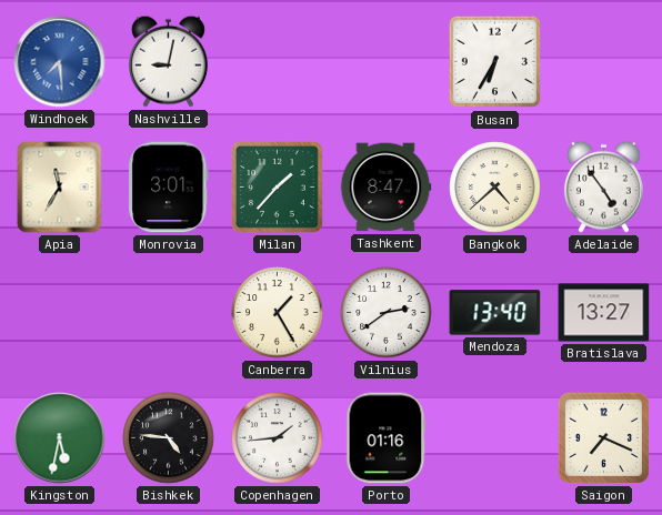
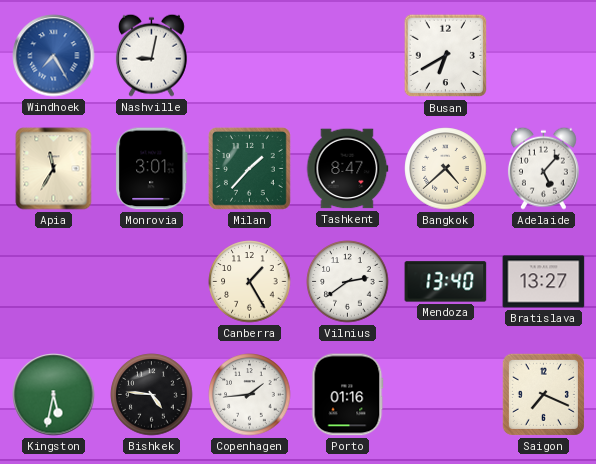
Windhoek: 7:29 -> 7:25 (54, 56)
Busan: 6:35 -> 6:40 (446, 56)
Adelaide: 4:54 -> 5:07 (543, 168)
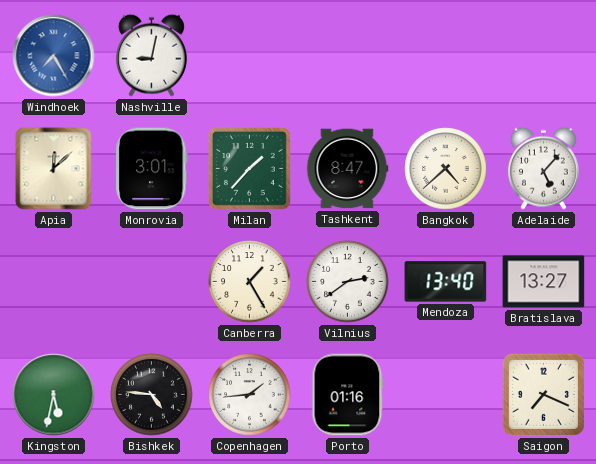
Busan: 6:40 -> none (446, 56)
Apia: 11:35 -> 12:08 (54, 169)
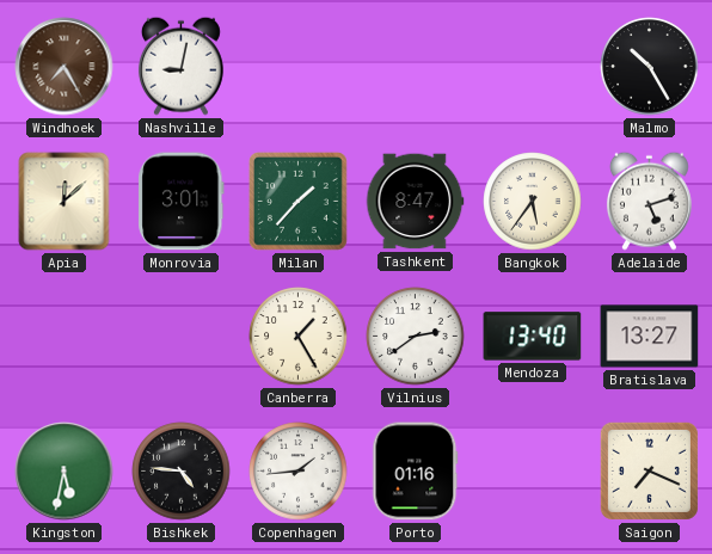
Windhoek dial: blue -> brown (65, 67)
Malmo: none -> 10:25 (650, 67)
Bangkok: 4:38 -> 5:36 (533, 202)
Adelaide: 5:07 -> 5:12 (649, 201)
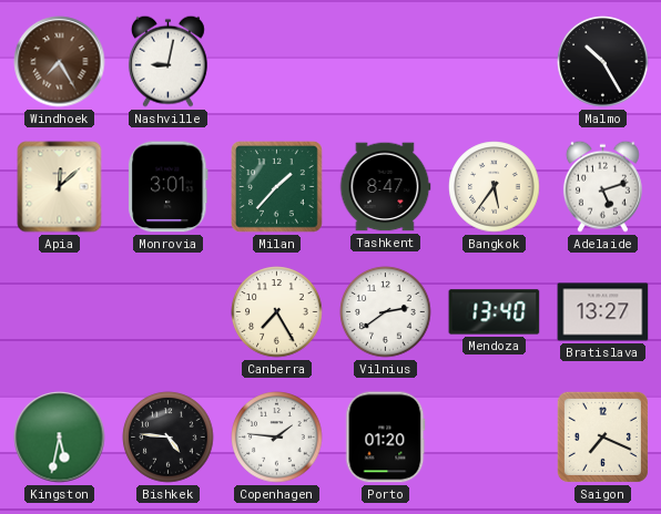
Canberra: 1:25 -> 7:25 (277, 312)
Copenhagen: 1:44 -> 1:46 (277, 438)
Porto: 01:16 -> 01:20 (386, 438)
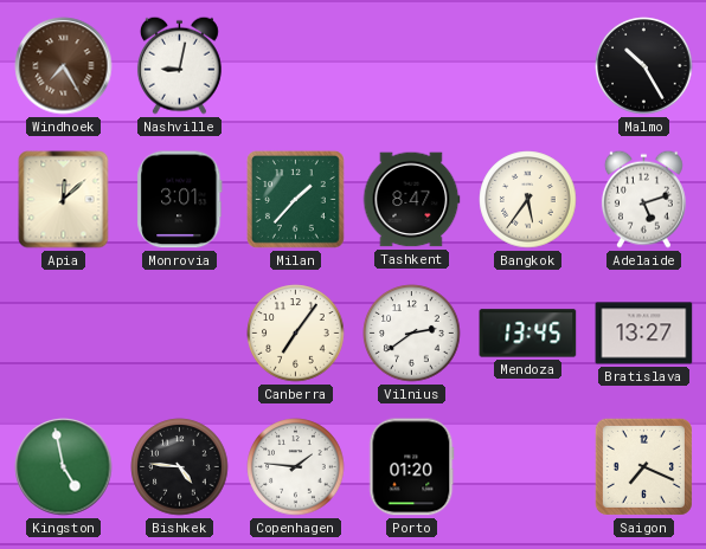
Canberra: 7:25 -> 7:06 (296, 334)
Mendoza: 13:40 -> 13:45 (528, 334)
Kingston: 5:32 -> 4:58 (64, 467)
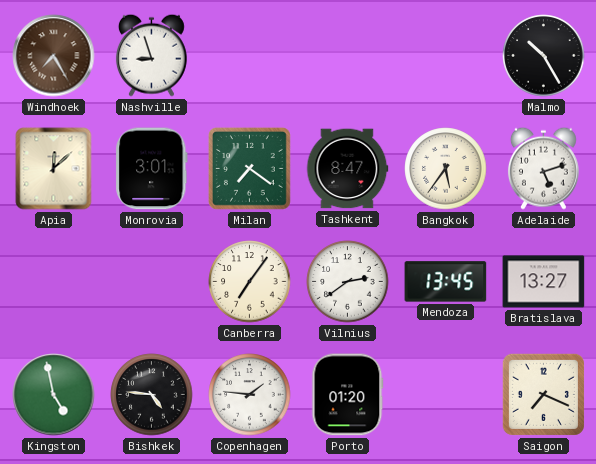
Nashville: 9:02 -> 8:57 (151, 55)
Milan: 1:37 -> 7:21 (249, 168)
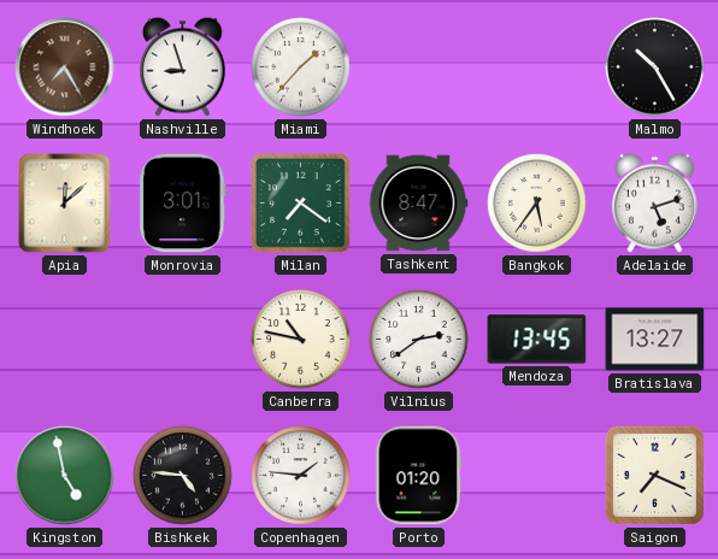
Miami: none -> 1:37 (301, 67)
Canberra: 7:06 -> 10:47 (301, 340)
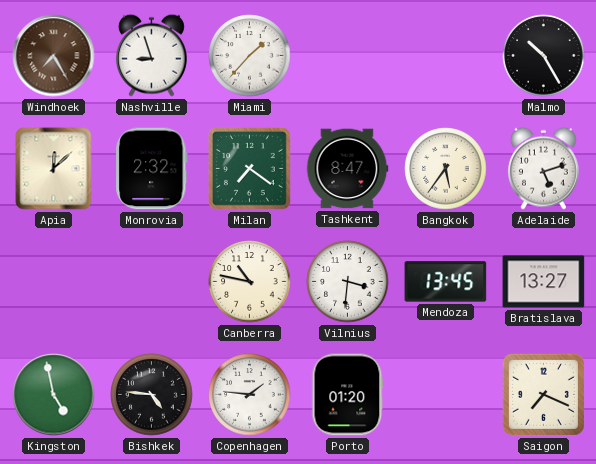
Monrovia: 3:01 -> 2:32 (152, 169)
Vilnius: 2:39 -> 3:31 (348, 282)
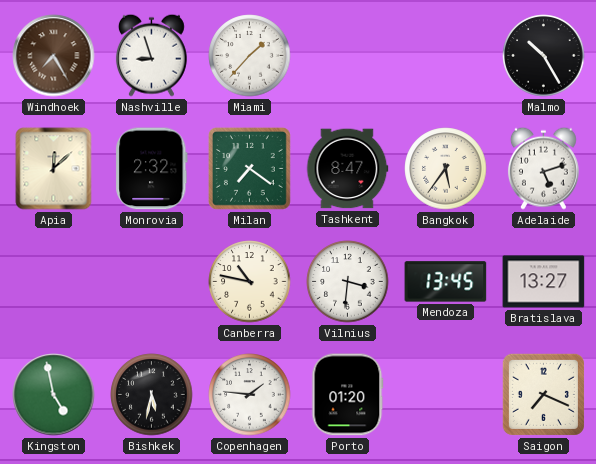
Bishkek: 4:46 -> 5:32 (152, 395)
